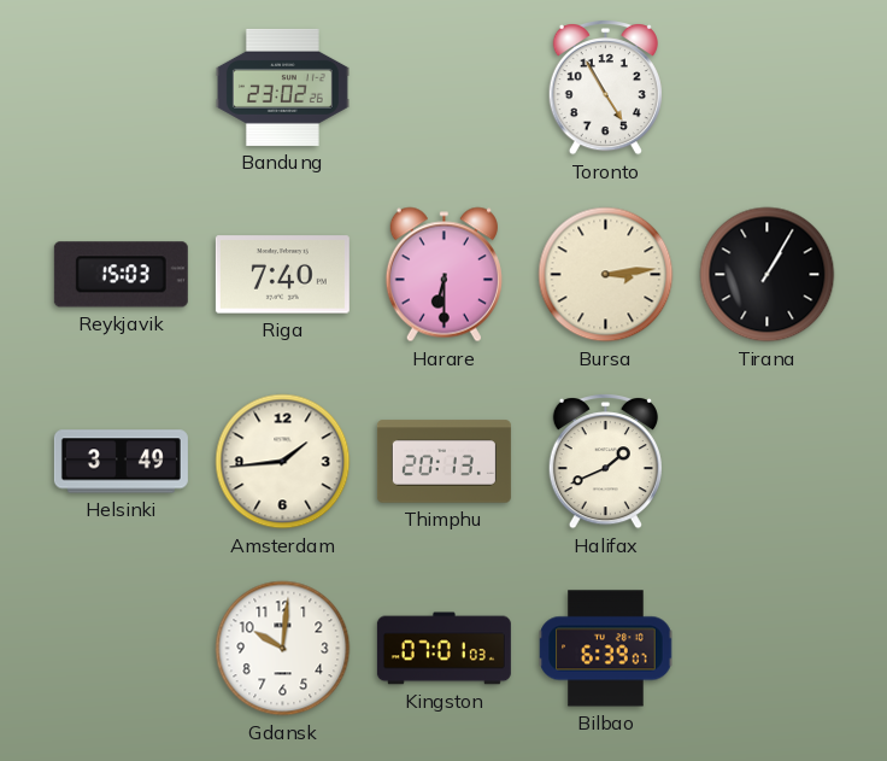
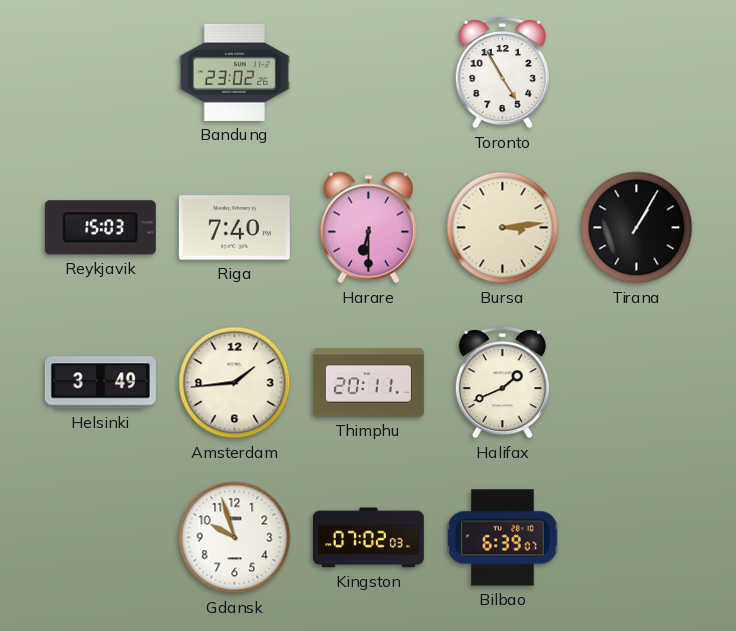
Thimphu: 20:13 -> 20:11 (368, 383)
Gdansk: 10:01 -> 9:57 (235, 538)
Kingston: 07:01 -> 07:02 (368, 538)
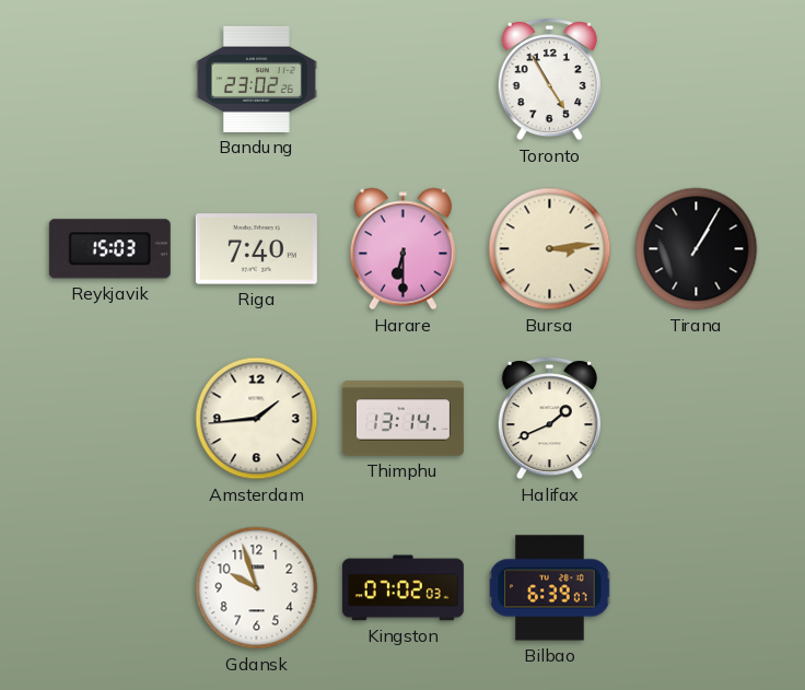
Helsinki: 3:49 -> none (100, 383)
Thimphu: 20:11 -> 13:14 (402, 419)
